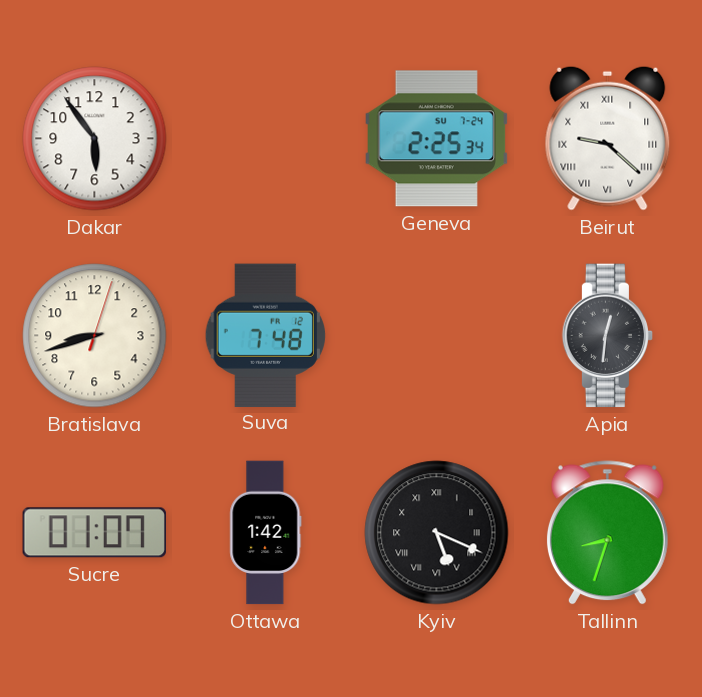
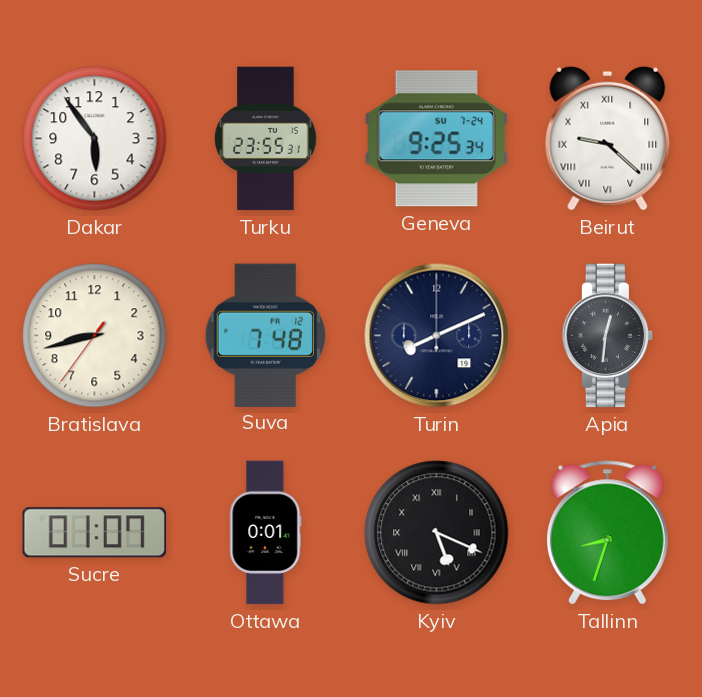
Turku: none -> 23:55 (266, 139)
Geneva: 2:25 -> 9:25 (436, 139)
Bratislava: 8:42:03 -> 8:42:36 (95, 336)
Turin: none -> 8:11 (437, 336)
Ottawa: 1:42 -> 0:01 (266, 533)
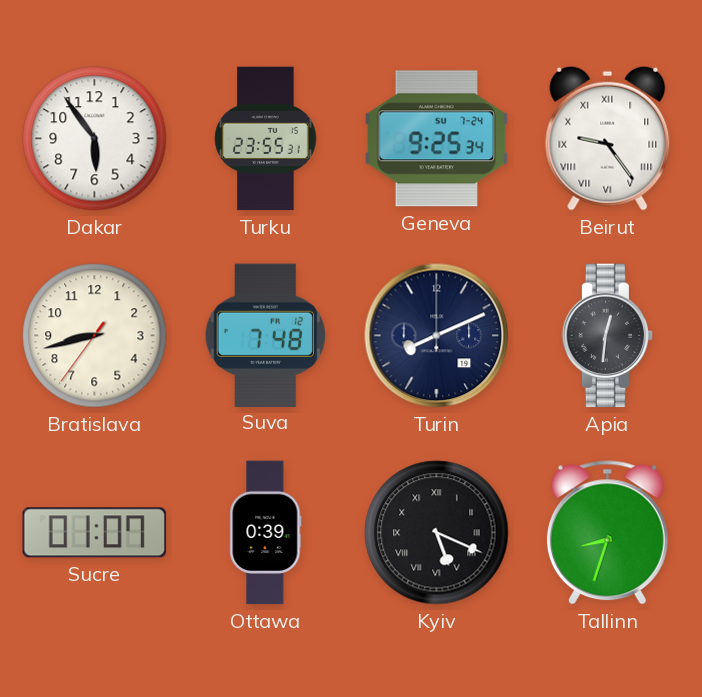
Beirut: 9:22 -> 9:24 (608, 138)
Ottawa: 0:01 -> 0:39 (266, 533)
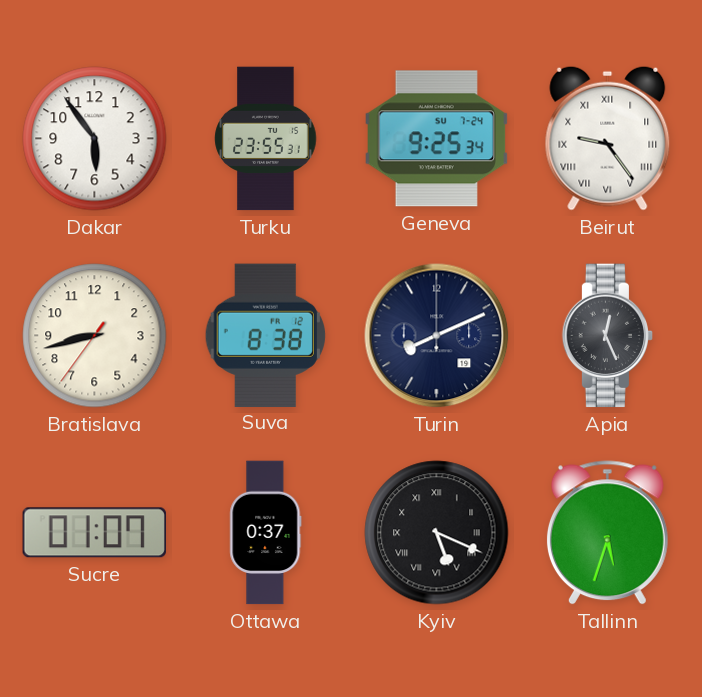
Suva: 7:48 -> 8:38 (265, 335)
Apia: 12:31 -> 12:26 (608, 336)
Ottawa: 0:39 -> 0:37 (266, 533)
Tallinn: 8:33 -> 5:33 (607, 533)
